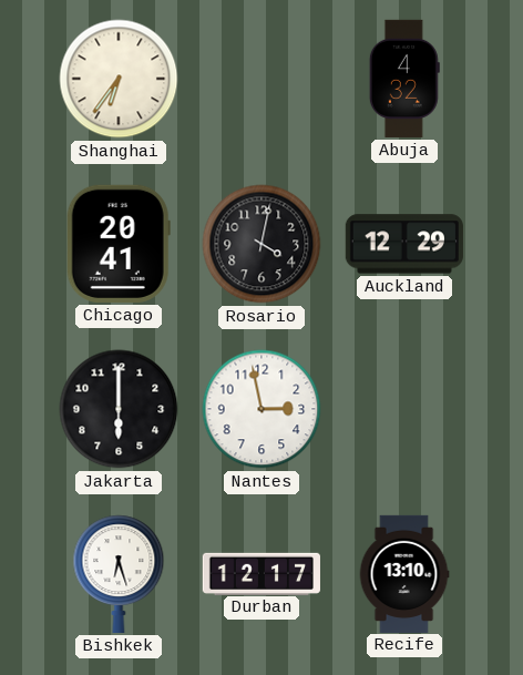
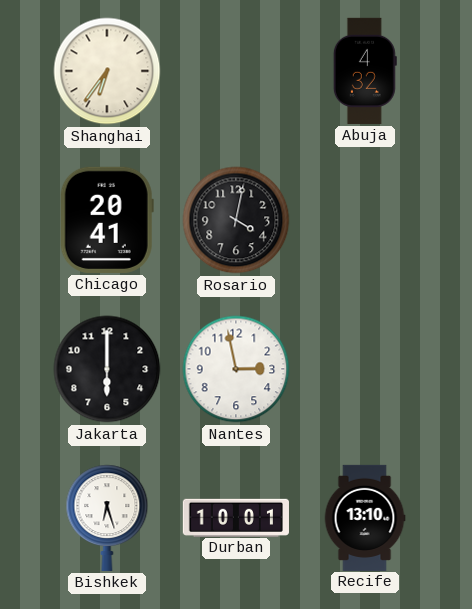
Auckland: 12:29 -> none (404, 244)
Durban: 12:17 -> 10:01 (236, 517)
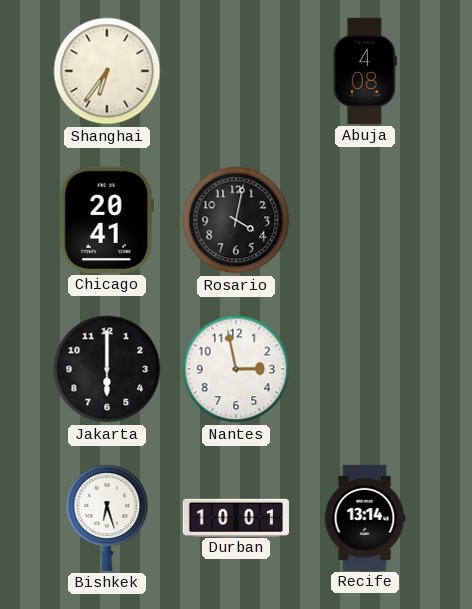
Abuja: 4:32 -> 4:08 (365, 71)
Recife: 13:10 -> 13:14 (365, 517)
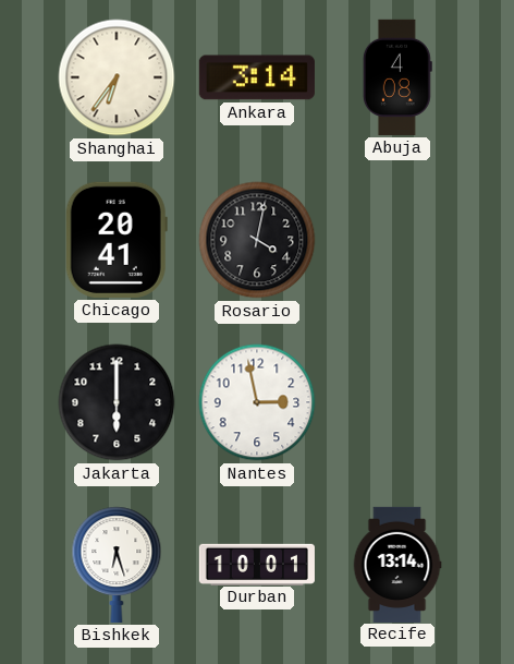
Ankara: none -> 3:14 (257, 77)
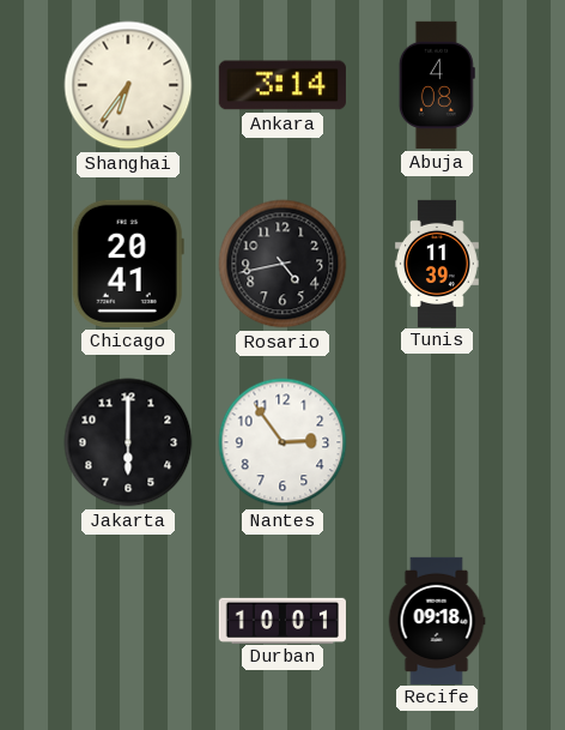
Rosario: 4:02 -> 4:43 (282, 264)
Tunis: none -> 11:39 (437, 263)
Nantes: 2:58 -> 2:54 (282, 442)
Bishkek: 6:27 -> none (117, 565)
Recife: 13:14 -> 09:18 (437, 620)
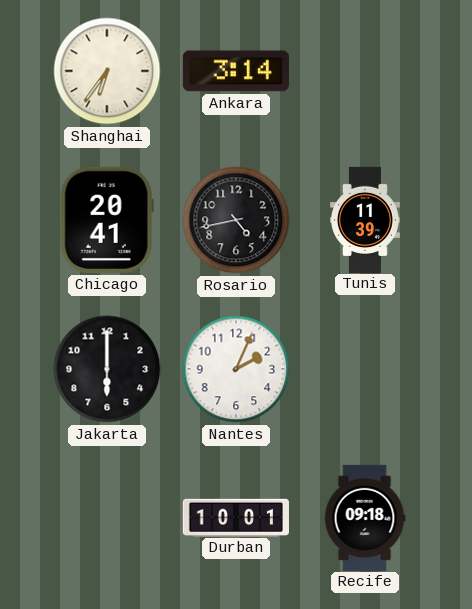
Abuja: 4:08 -> none (437, 85)
Nantes: 2:54 -> 2:04 (236, 369)
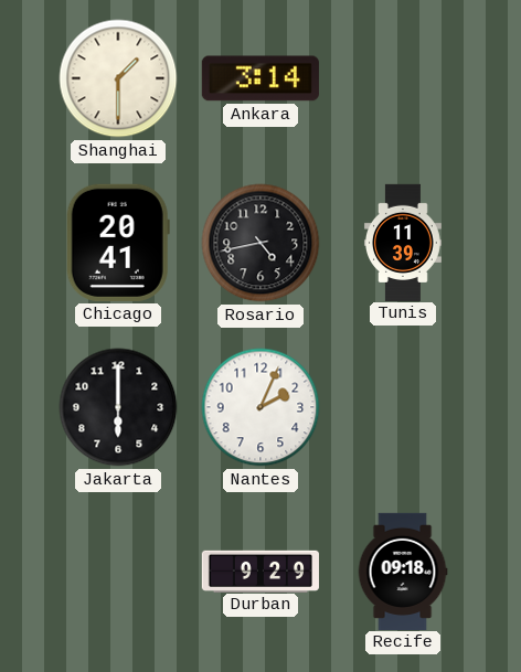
Shanghai: 6:36 -> 1:30 (118, 78)
Durban: 10:01 -> 9:29 (260, 570)
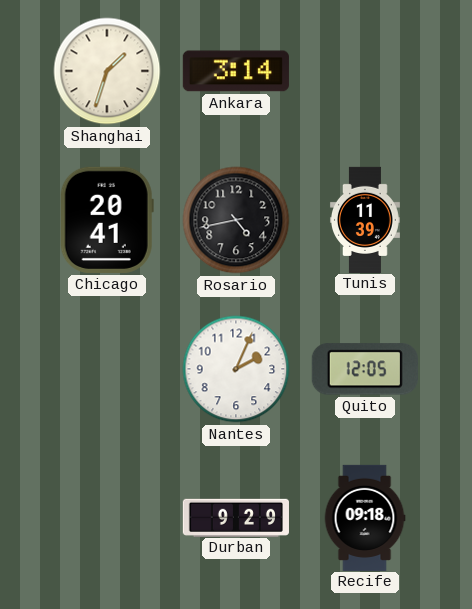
Shanghai: 1:30 -> 1:33 (107, 71)
Jakarta: 6:00 -> none (118, 407)
Quito: none -> 12:05 (365, 369)
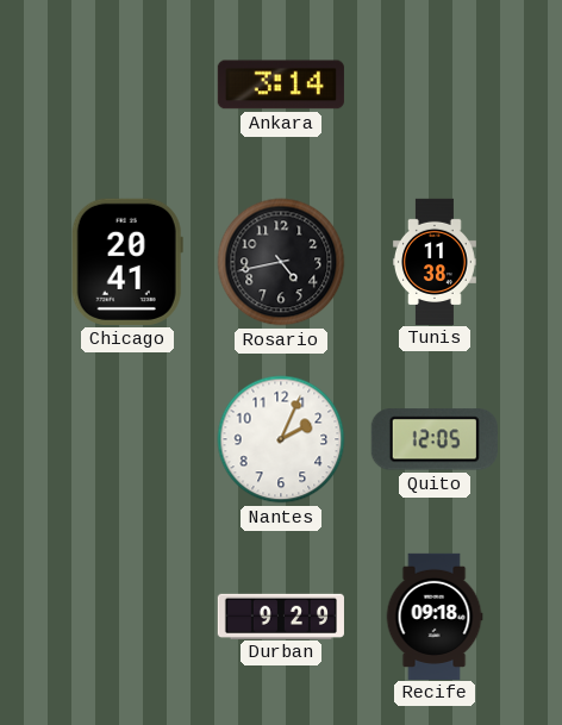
Shanghai: 1:33 -> none (107, 71)
Tunis: 11:39 -> 11:38 (435, 261)
